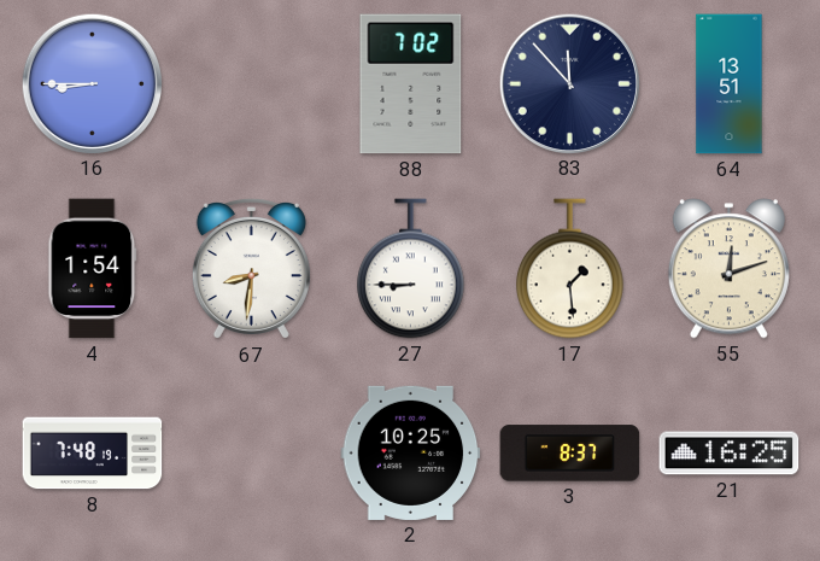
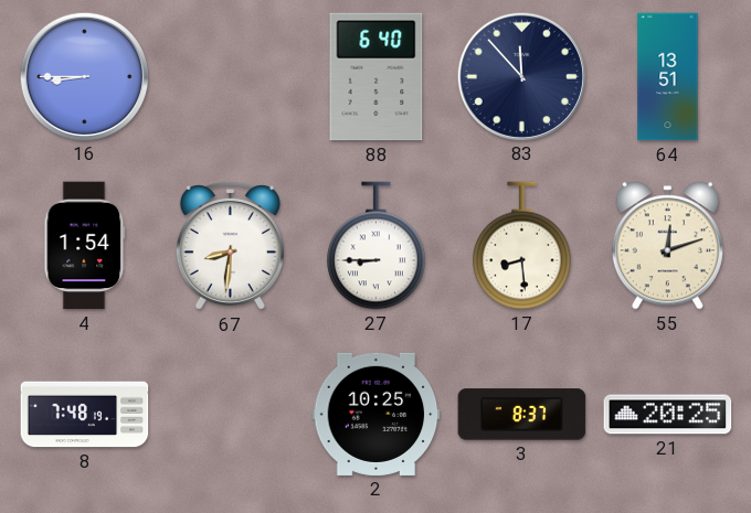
88: 7:02 -> 6:40 (377, 77)
17: 1:29 -> 8:29 (522, 246)
21: 16:25 -> 20:25 (668, 415)
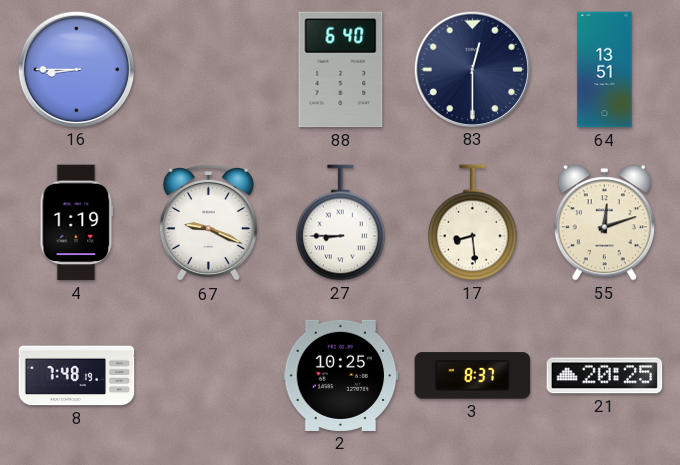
83: 11:53 -> 12:30 (472, 69)
4: 1:54 -> 1:19 (77, 223)
67: 8:31 -> 9:19 (208, 223)
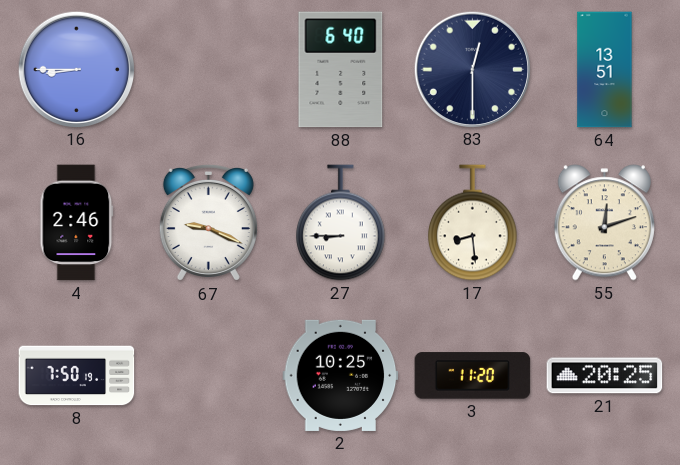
4: 1:19 -> 2:46 (77, 223)
8: 7:48 -> 7:50 (77, 376)
3: 8:37 -> 11:20 (473, 376)
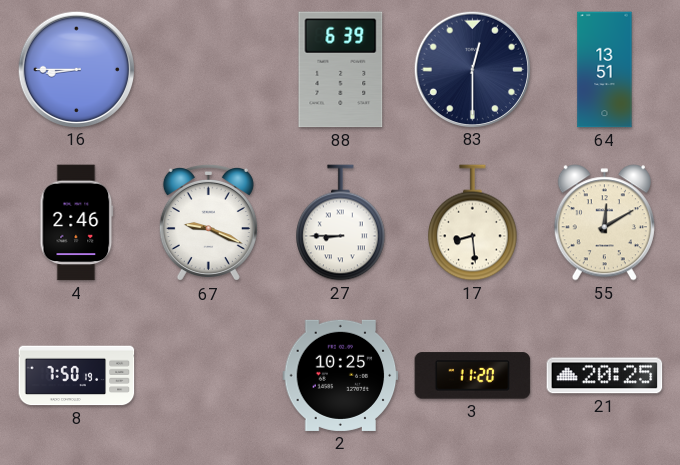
88: 6:40 -> 6:39 (341, 70)
55: 12:12 -> 12:10 (604, 223)
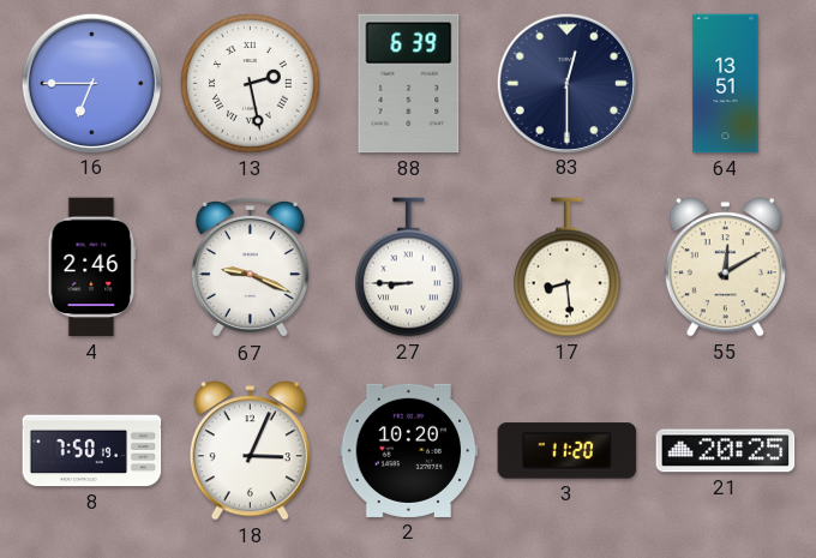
16: 8:45 -> 6:45 (91, 83)
13: none -> 2:28 (251, 84)
18: none -> 3:04 (250, 451)
2: 10:25 -> 10:20 (409, 450)
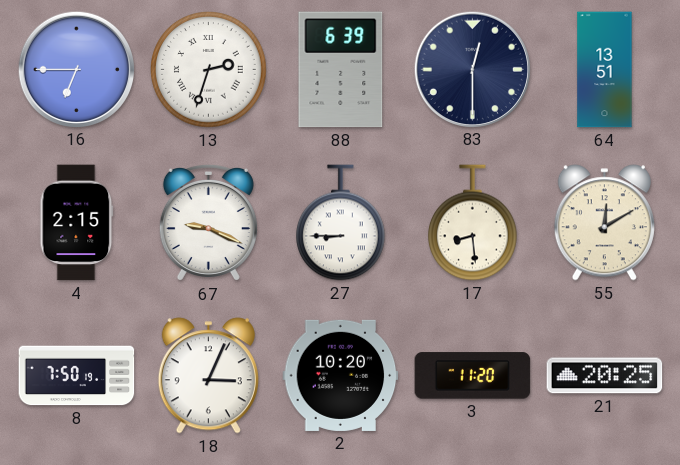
13: 2:28 -> 2:33 (209, 70)
4: 2:46 -> 2:15 (77, 223)
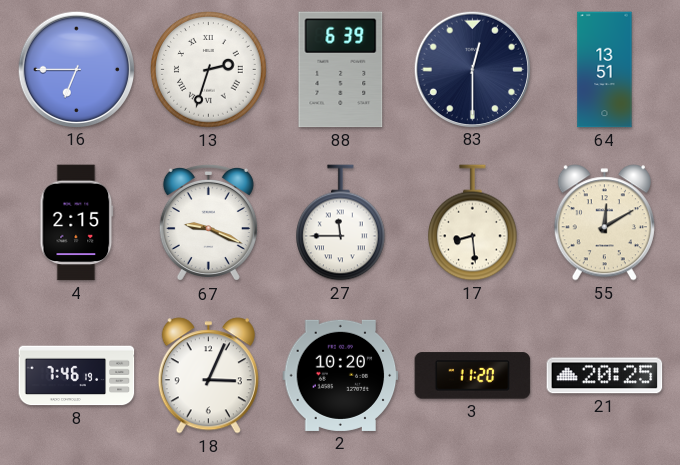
27: 8:45 -> 11:45 (341, 223)
8: 7:50 -> 7:46 (77, 376)
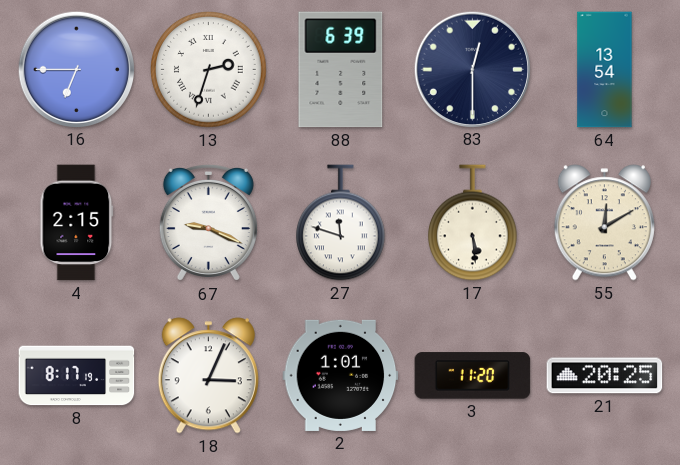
64: 13:51 -> 13:54 (605, 70)
27: 11:45 -> 11:48 (341, 223)
17: 8:29 -> 5:29 (473, 223)
8: 7:46 -> 8:17 (77, 376)
2: 10:20 -> 1:01 (341, 375)
